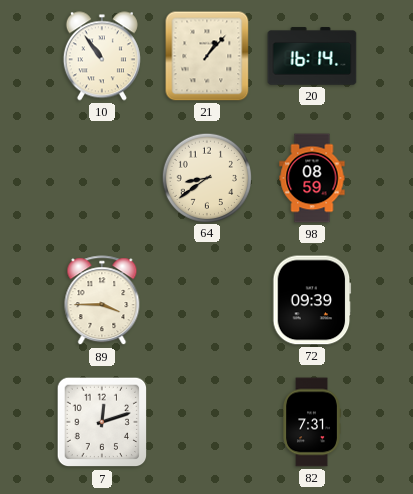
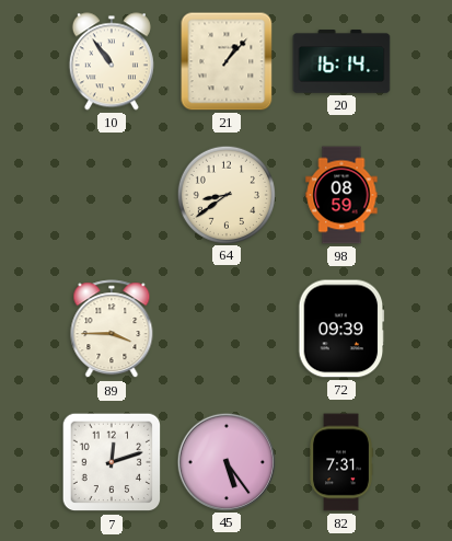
45: none -> 5:24 (225, 461)
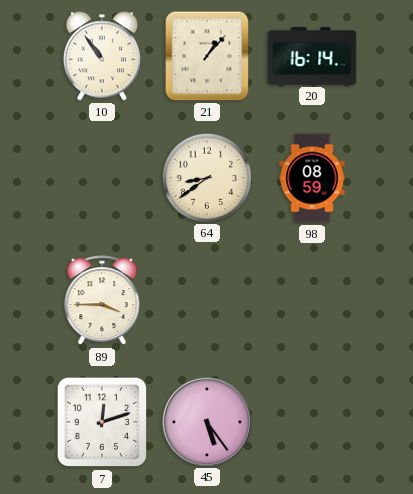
72: 09:39 -> none (341, 329)
82: 7:31 -> none (341, 462)
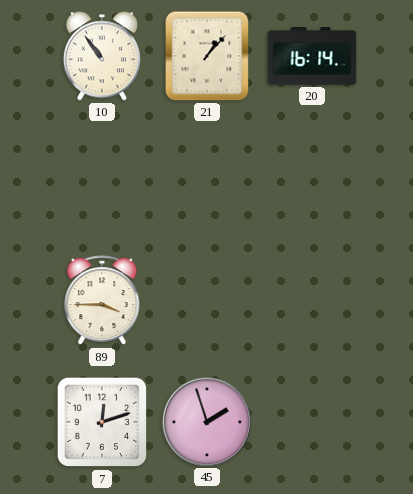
64: 8:39 -> none (206, 177)
98: 08:59 -> none (312, 178)
45: 5:24 -> 1:57 (206, 421)
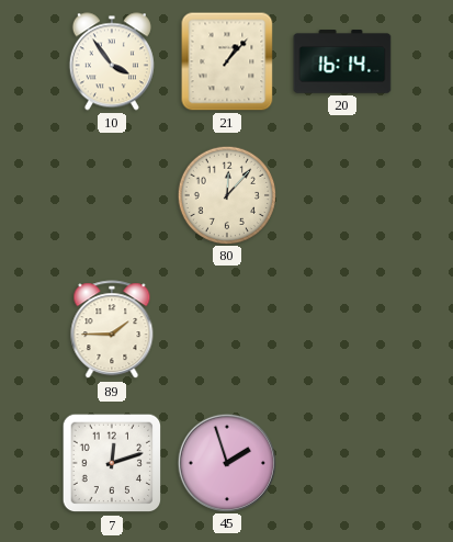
10: 10:54 -> 3:54 (112, 61)
80: none -> 12:07 (226, 194)
89: 3:45 -> 1:45 (112, 330)
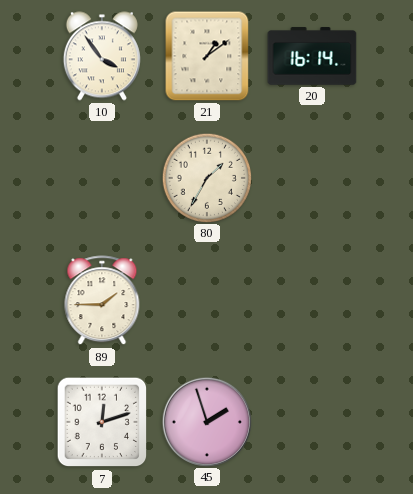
21: 1:07 -> 1:09 (207, 56)
80: 12:07 -> 1:35 (206, 177)
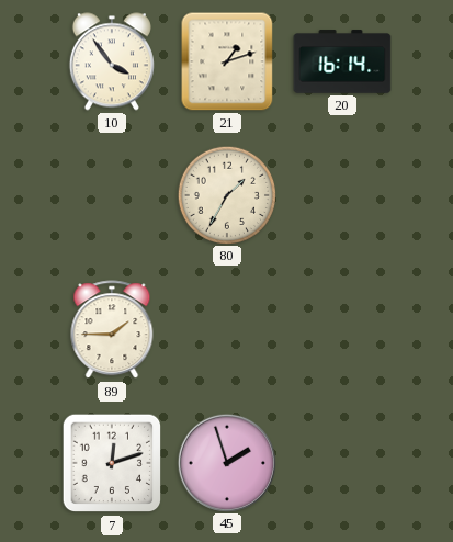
21: 1:09 -> 1:12 (227, 61)
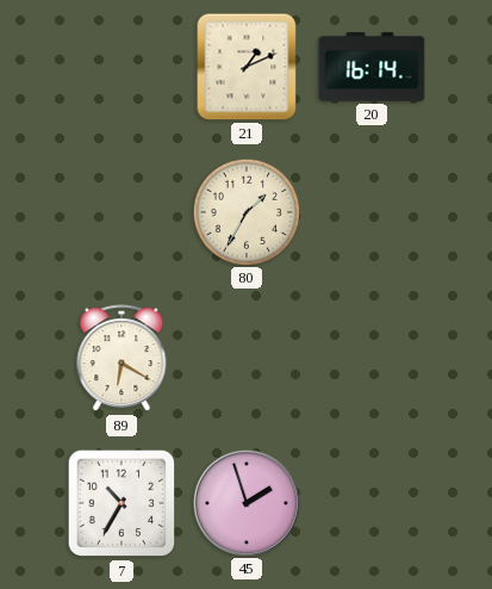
10: 3:54 -> none (112, 61)
21: 1:12 -> 1:11 (247, 67)
89: 1:45 -> 6:20 (122, 359)
7: 12:12 -> 10:35 (122, 503)
